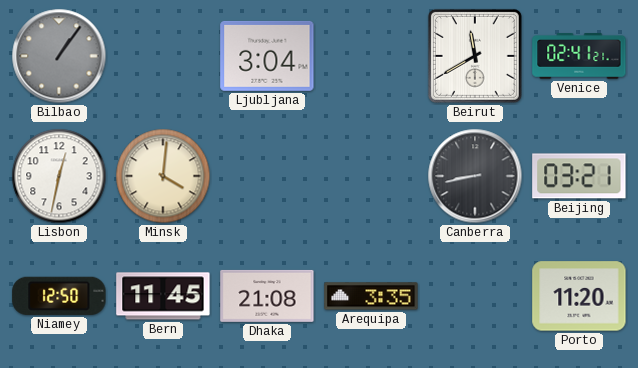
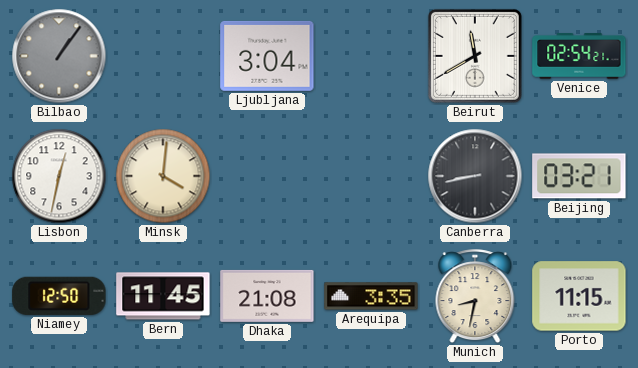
Venice: 02:41 -> 02:54 (579, 57)
Munich: none -> 8:32 (475, 297)
Porto: 11:20 -> 11:15 (579, 296)
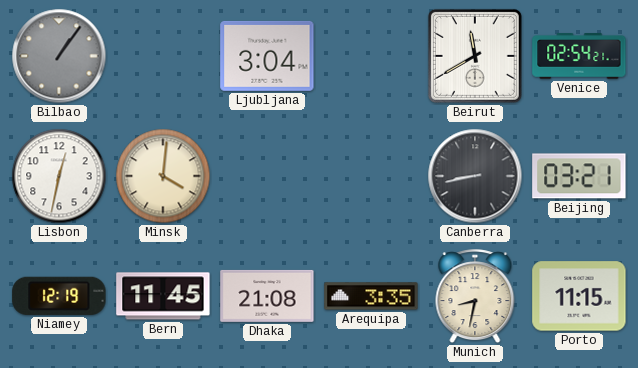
Niamey: 12:50 -> 12:19 (59, 296)
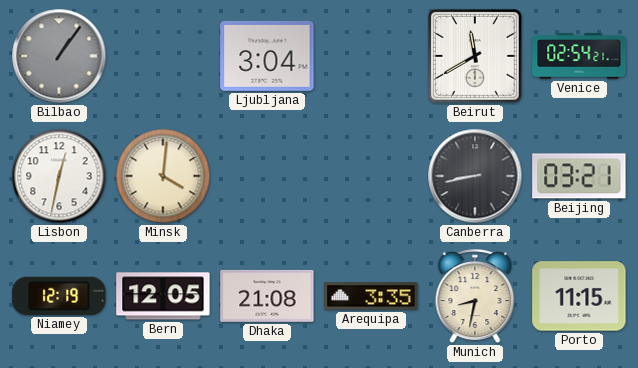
Bern: 11:45 -> 12:05 (163, 296)
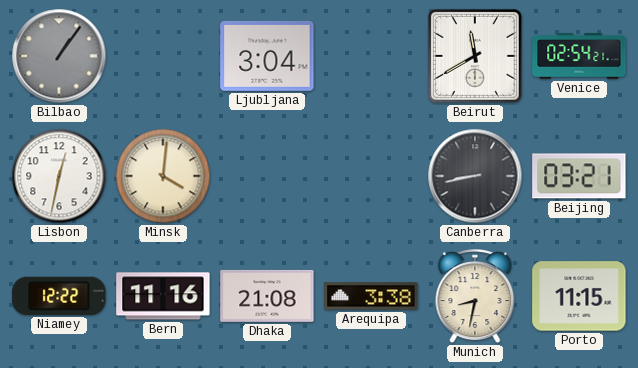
Niamey: 12:19 -> 12:22 (59, 296)
Bern: 12:05 -> 11:16 (163, 296)
Arequipa: 3:35 -> 3:38 (371, 296)
